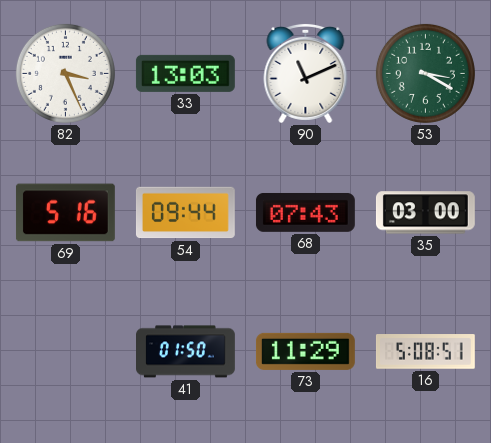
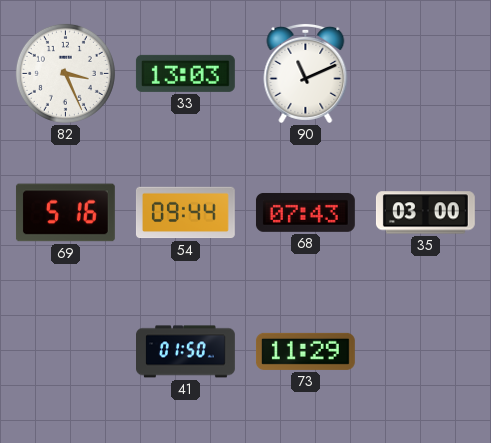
53: 3:20 -> none (425, 73)
16: 5:08 -> none (425, 352)
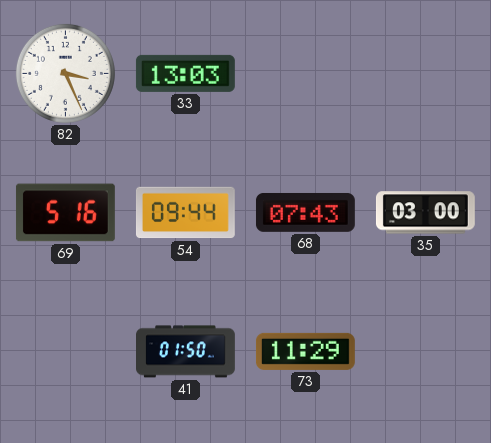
90: 11:11 -> none (306, 73)
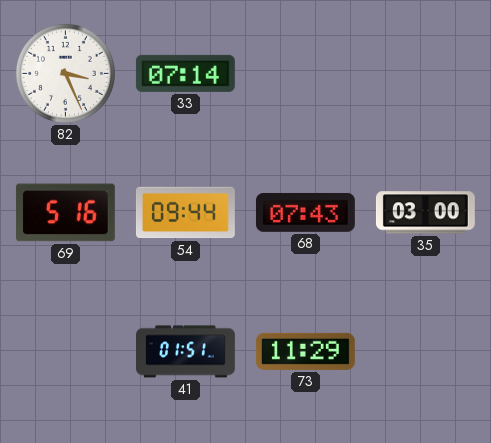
33: 13:03 -> 07:14 (185, 73)
41: 01:50 -> 01:51 (186, 352)
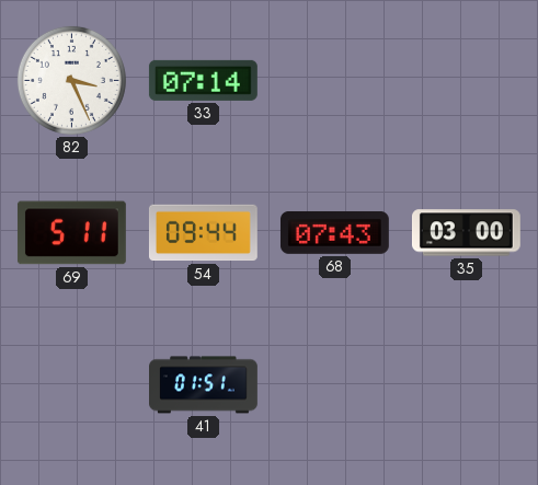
69: 5:16 -> 5:11 (71, 233)
73: 11:29 -> none (305, 351)
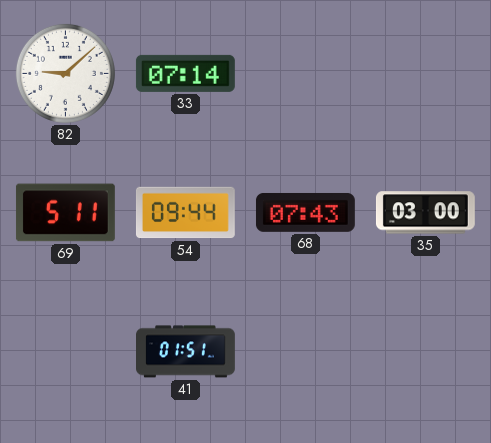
82: 3:26 -> 9:08 (65, 73)
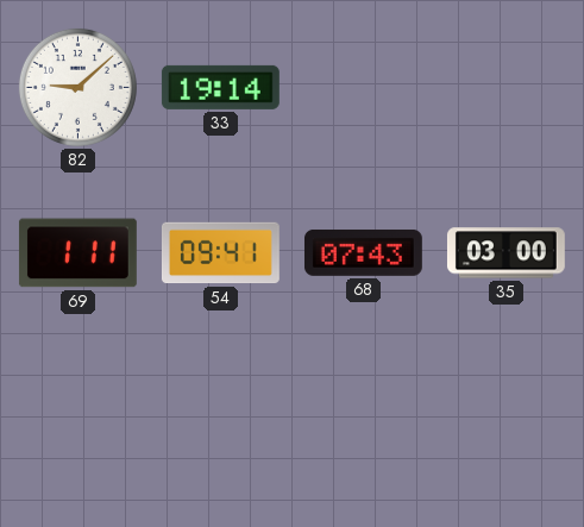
33: 07:14 -> 19:14 (220, 87)
69: 5:11 -> 1:11 (77, 253)
54: 09:44 -> 09:41 (220, 253)
41: 01:51 -> none (186, 352)
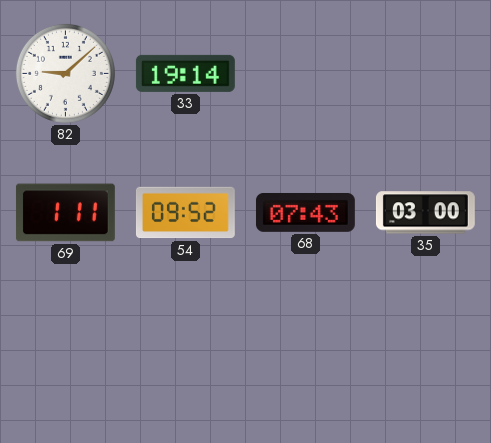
54: 09:41 -> 09:52 (185, 213)
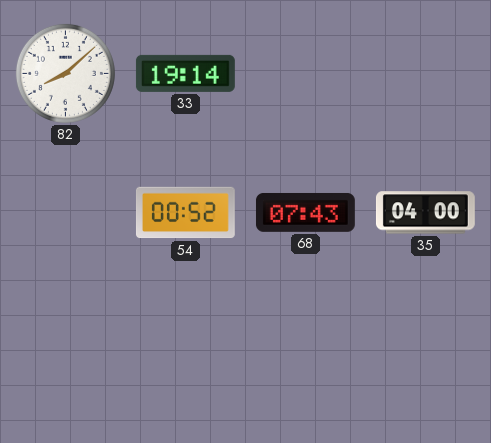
82: 9:08 -> 8:08 (65, 73)
69: 1:11 -> none (65, 213)
54: 09:52 -> 00:52 (185, 213)
35: 03:00 -> 04:00 (425, 213)
